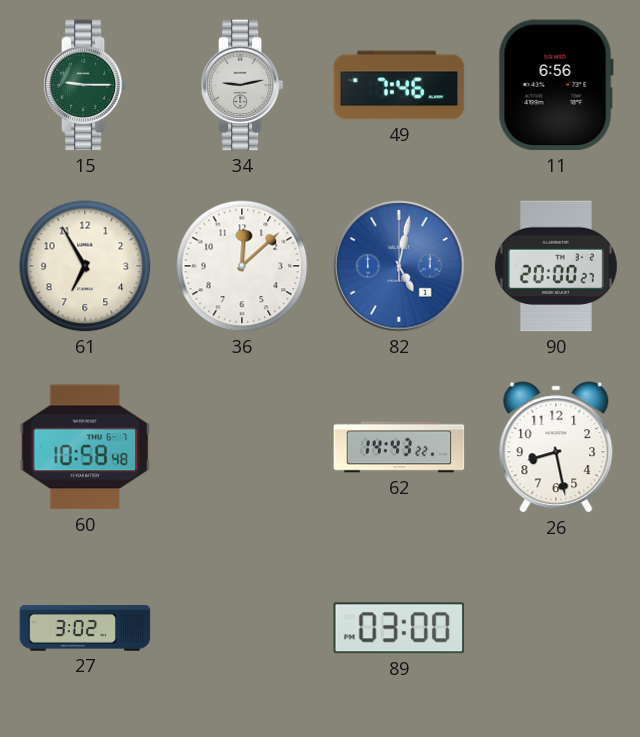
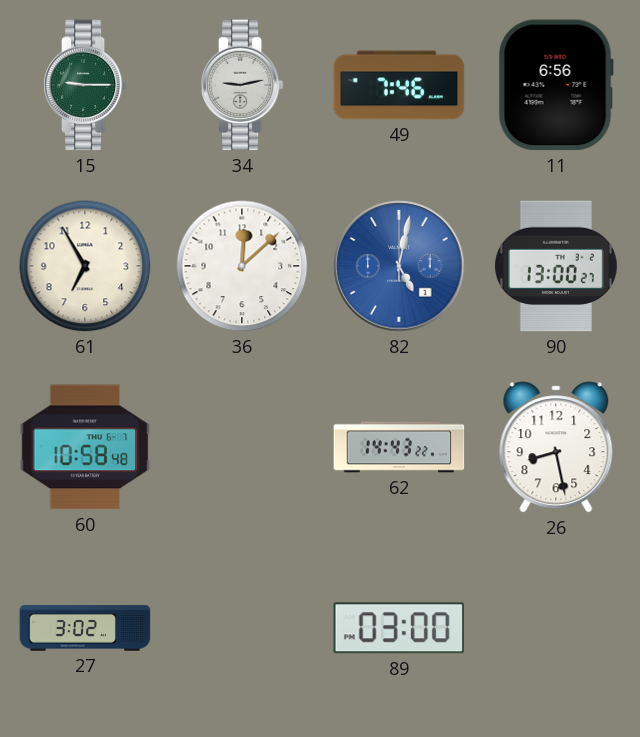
90: 20:00 -> 13:00 (556, 266)
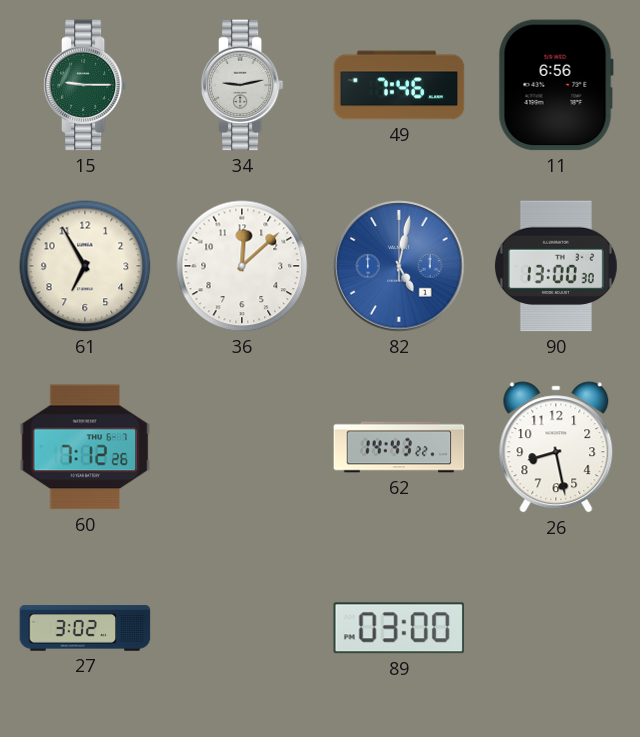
90: 13:00:27 -> 13:00:30 (556, 266)
60: 10:58 -> 7:12 (85, 447)
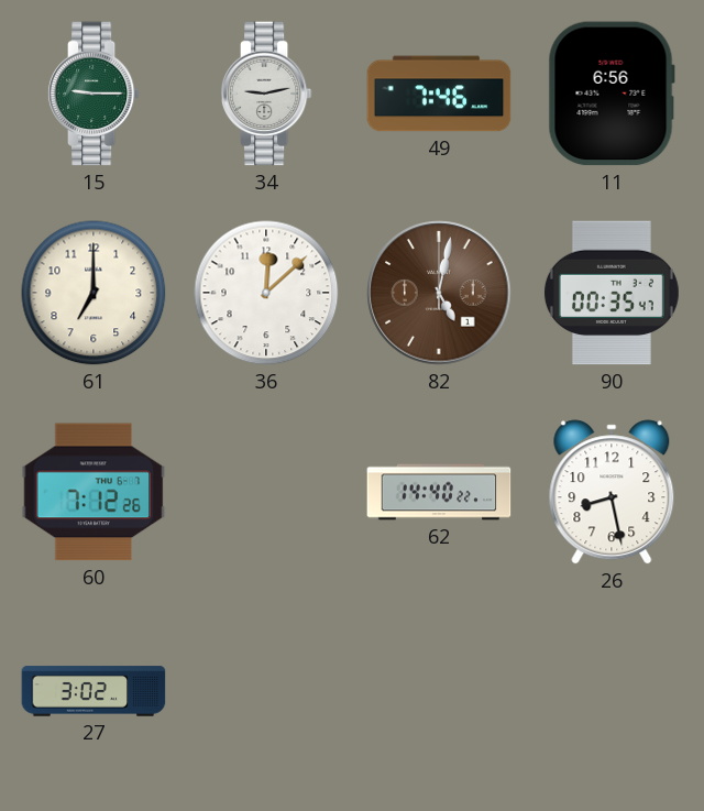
61: 6:55 -> 7:00 (94, 293)
82 dial: blue -> brown (439, 293)
90: 13:00 -> 00:35 (612, 293)
62: 14:43 -> 14:40 (439, 492)
89: 03:00 -> none (398, 628)
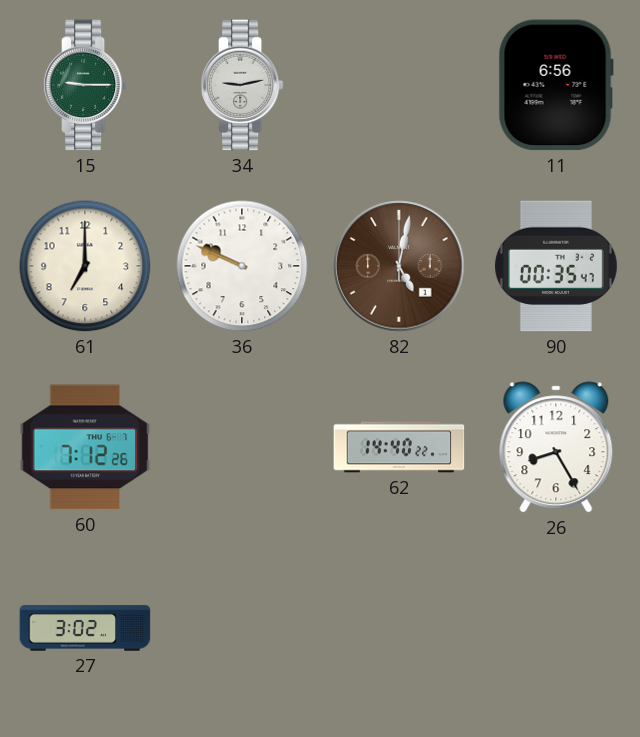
49: 7:46 -> none (439, 94)
36: 12:08 -> 9:49 (242, 266)
26: 8:28 -> 8:25 (556, 447)
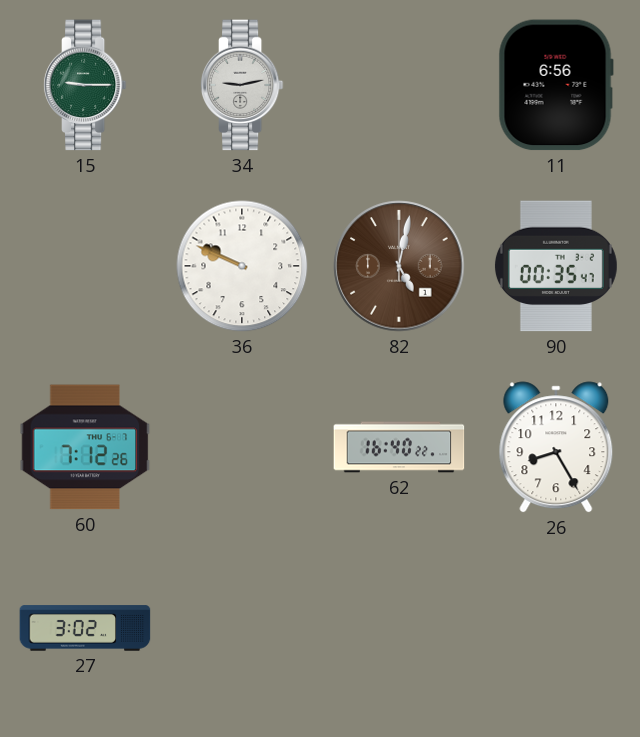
61: 7:00 -> none (85, 266)
62: 14:40 -> 16:40 (399, 447)
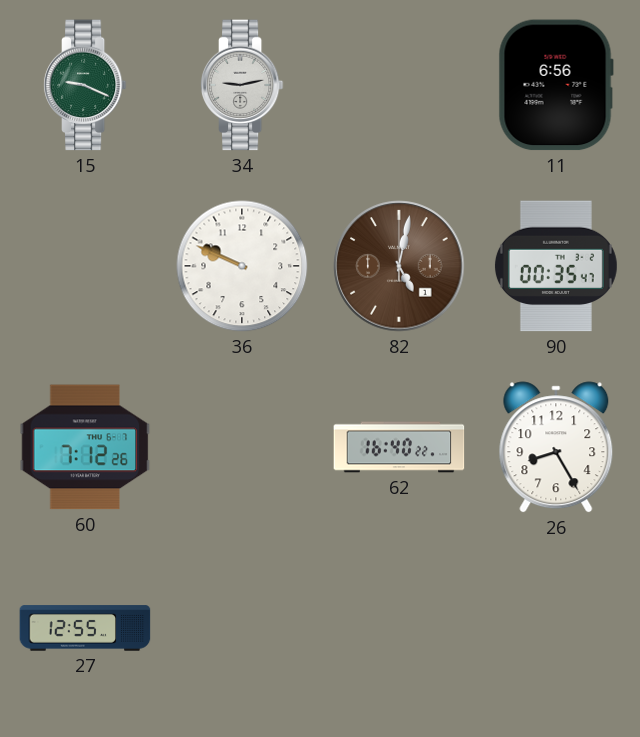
15: 9:15 -> 9:19 (85, 85)
27: 3:02 -> 12:55 (85, 628)
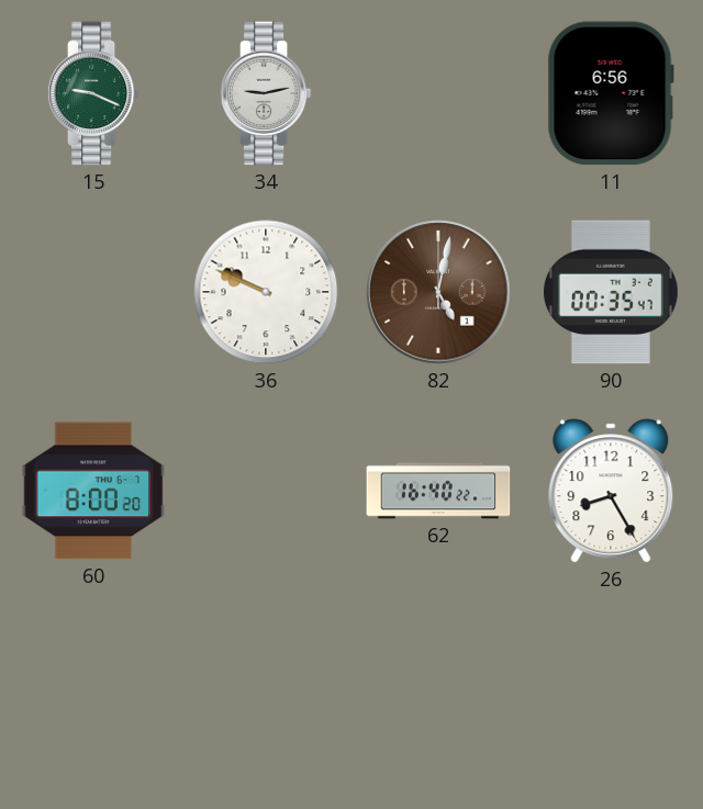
60: 7:12 -> 8:00 (93, 491)
27: 12:55 -> none (85, 628)
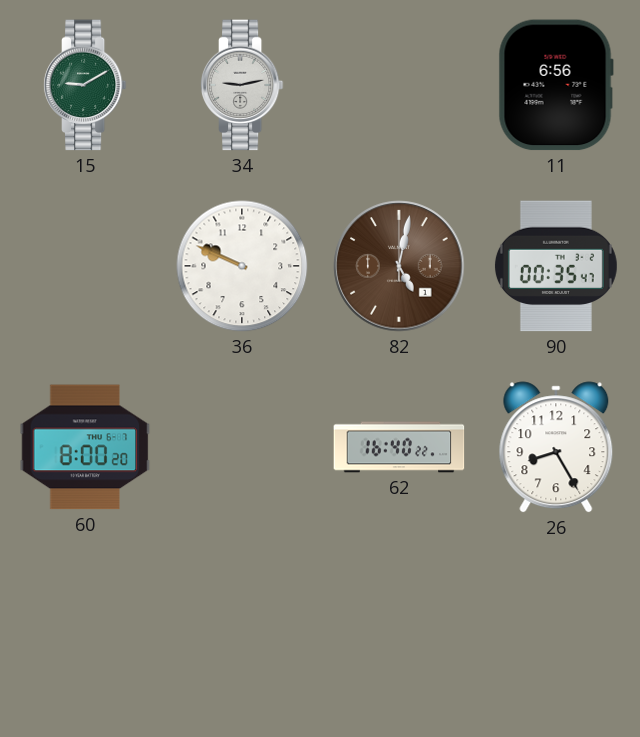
15: 9:19 -> 9:10 (85, 85)
